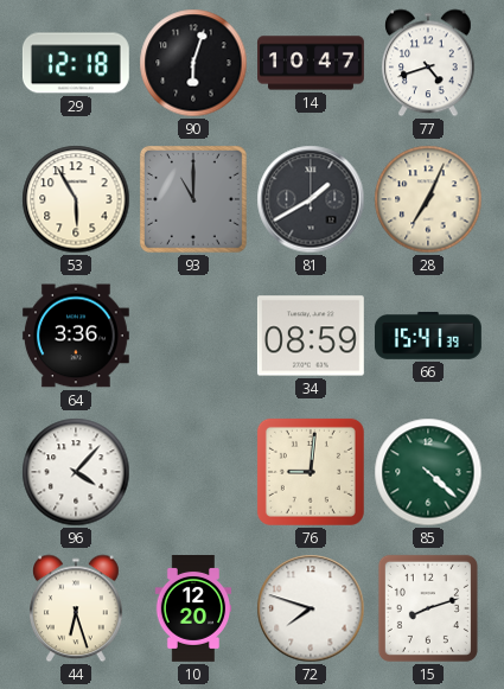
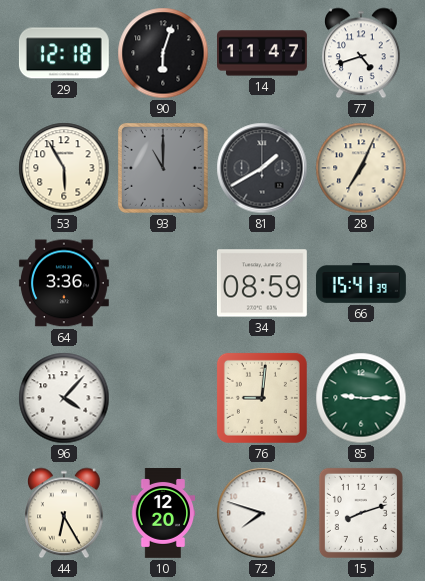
14: 10:47 -> 11:47 (263, 53)
85: 4:22 -> 9:15 (361, 398)
44: 6:27 -> 6:25 (65, 513)
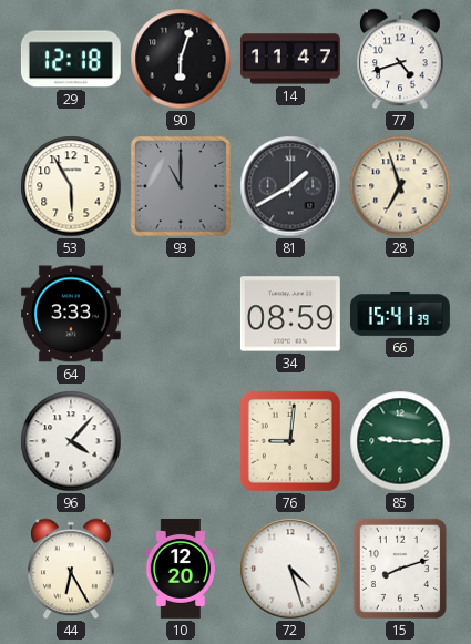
28: 7:04 -> 6:57 (400, 186)
64: 3:36 -> 3:33 (71, 314)
72: 7:48 -> 4:27 (290, 569)
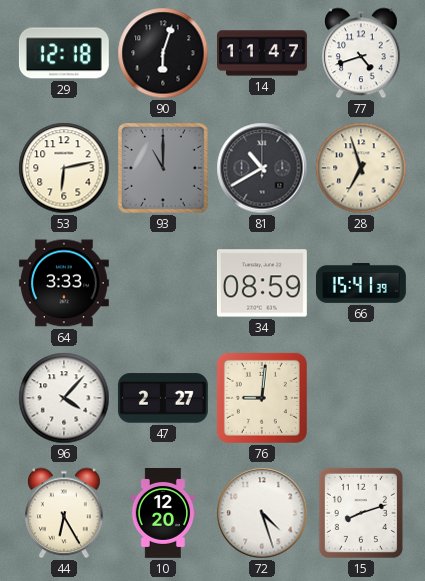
53: 5:55 -> 6:13 (64, 168)
81: 1:40 -> 10:40 (262, 168)
47: none -> 2:27 (163, 398)
85: 9:15 -> none (400, 441)
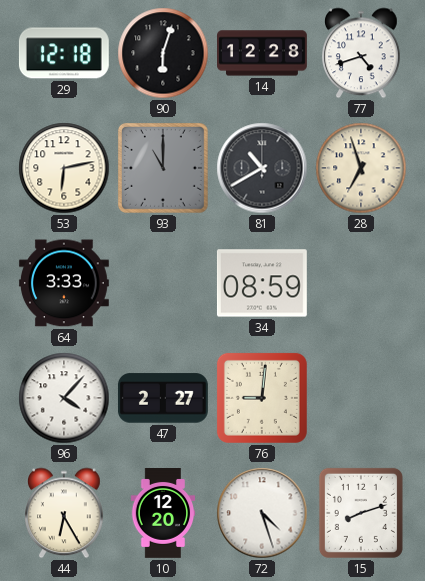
14: 11:47 -> 12:28 (263, 53)
66: 15:41 -> none (361, 283)
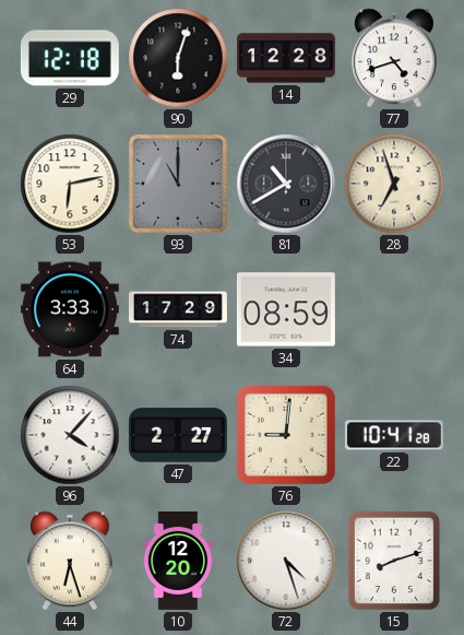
74: none -> 17:29 (179, 309)
22: none -> 10:41 (394, 435)
44: 6:25 -> 6:27 (71, 561)
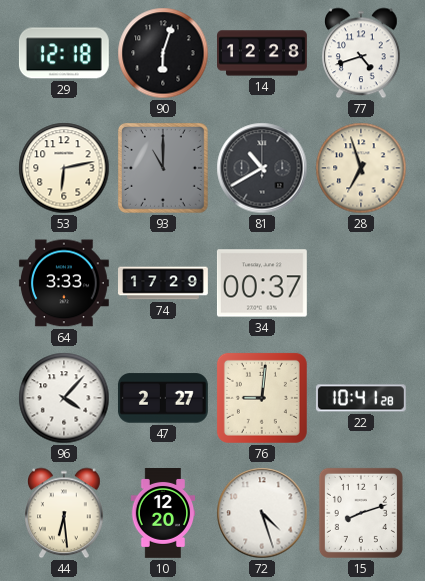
34: 08:59 -> 00:37 (262, 283)
44: 6:27 -> 6:29 (65, 513)
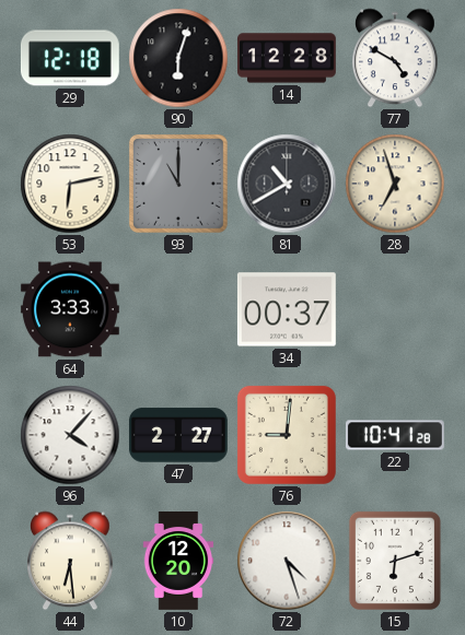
77: 4:42 -> 4:50 (396, 58)
74: 17:29 -> none (164, 283)
15: 8:12 -> 6:12 (395, 561)
